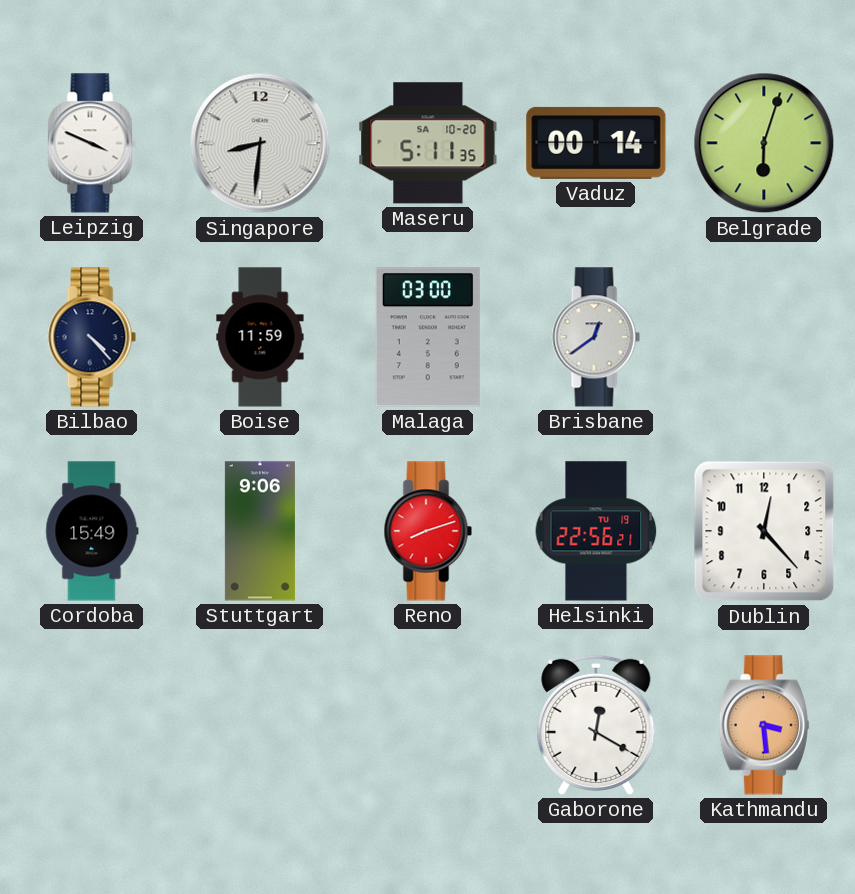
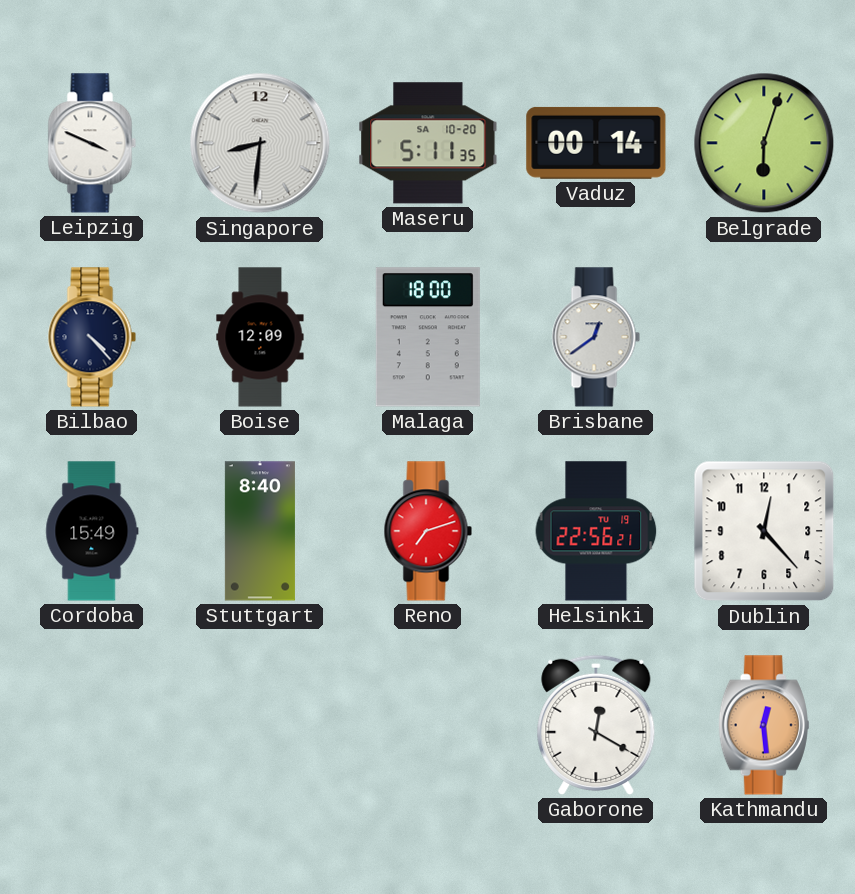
Boise: 11:59 -> 12:09 (260, 337)
Malaga: 03:00 -> 18:00 (428, 337)
Stuttgart: 9:06 -> 8:40 (260, 531)
Reno: 8:12 -> 7:12 (428, 531)
Kathmandu: 3:29 -> 12:29 (764, 725)
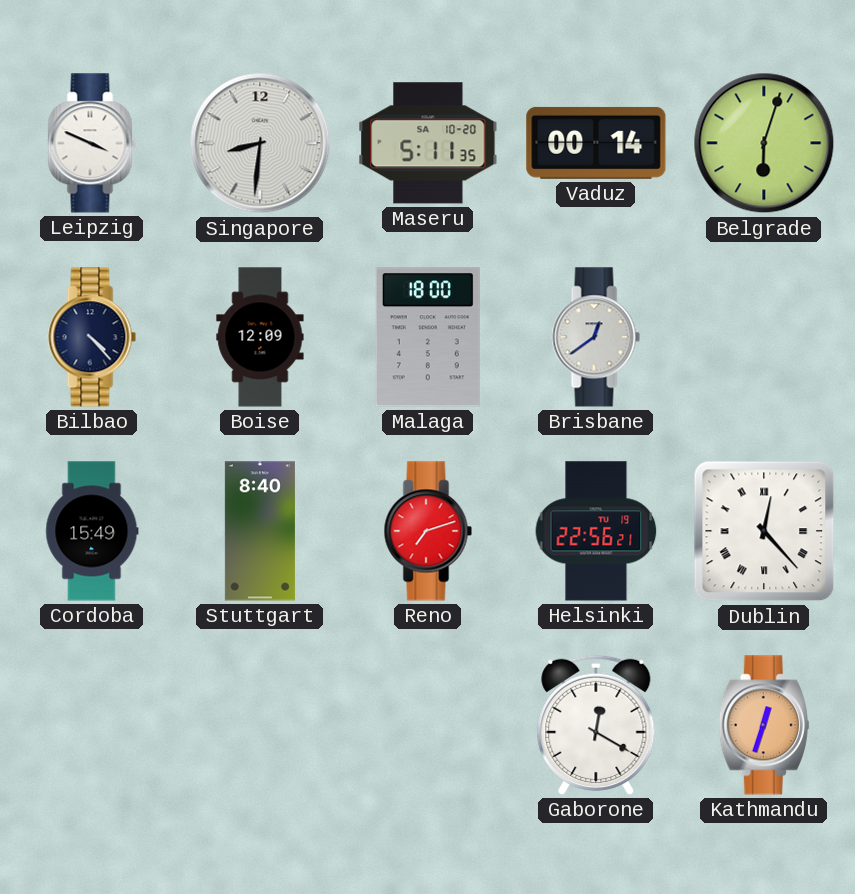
Dublin numerals: Arabic -> Roman (764, 531)
Kathmandu: 12:29 -> 12:33 (764, 725)
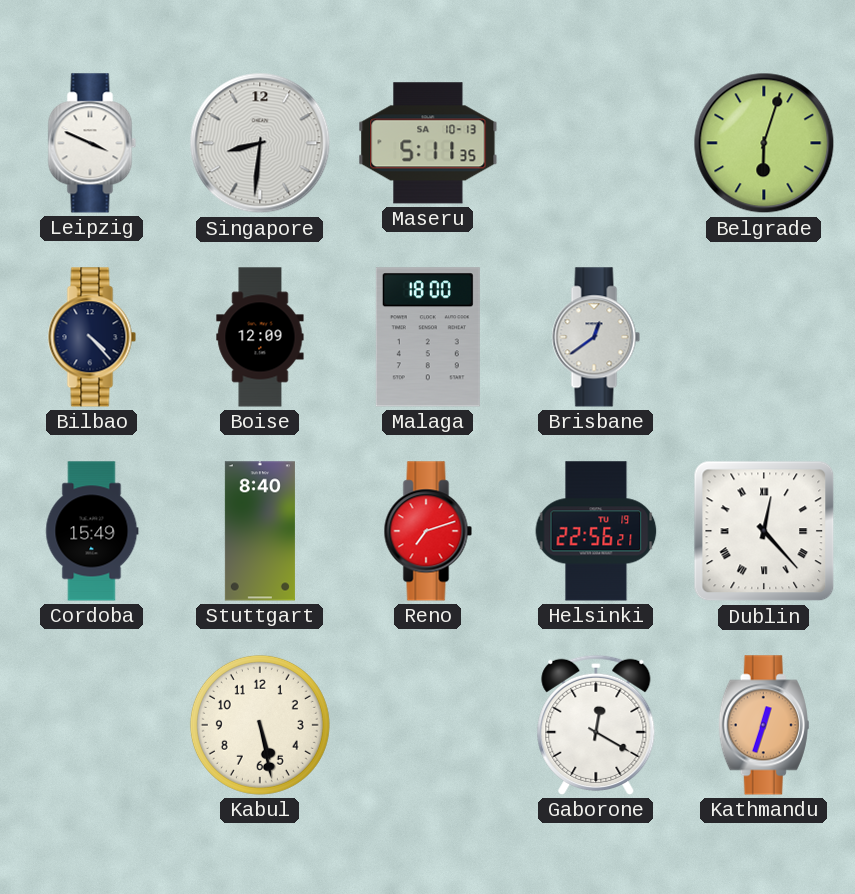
Maseru date: SA 10-20 -> SA 10-13 (428, 143)
Vaduz: 00:14 -> none (596, 143)
Kabul: none -> 5:28 (260, 725)
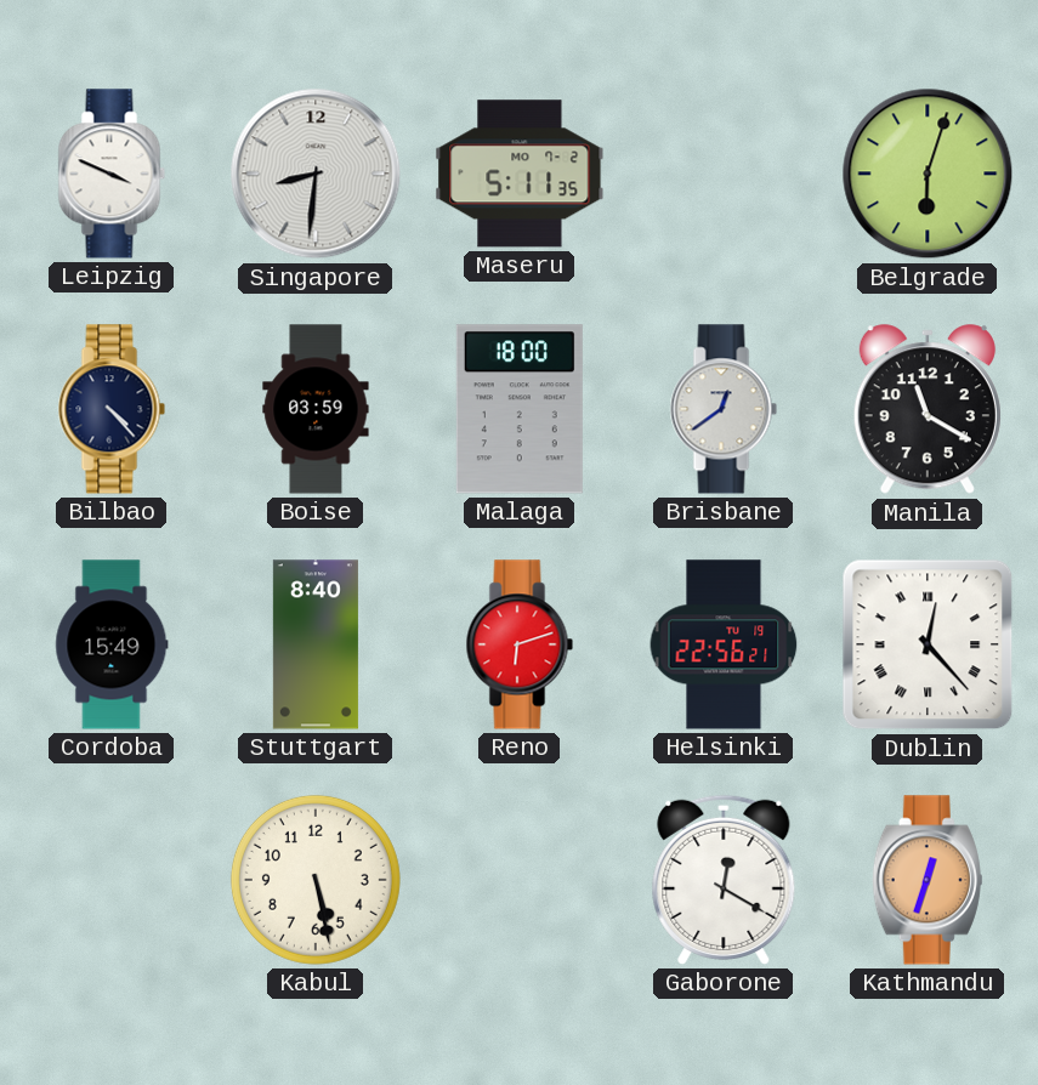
Maseru date: SA 10-13 -> MO 7-2 (520, 174)
Boise: 12:09 -> 03:59 (316, 409)
Manila: none -> 11:20 (928, 410)
Reno: 7:12 -> 6:12 (520, 644)
